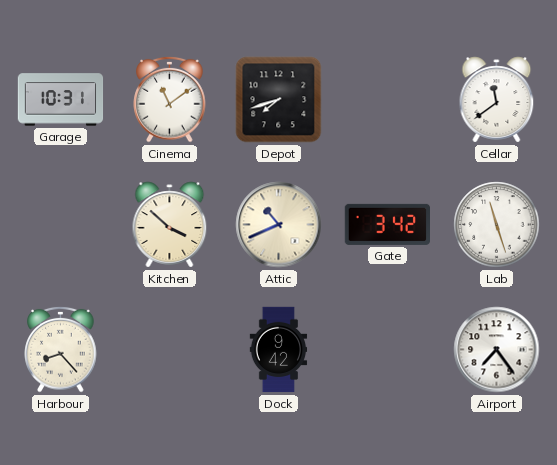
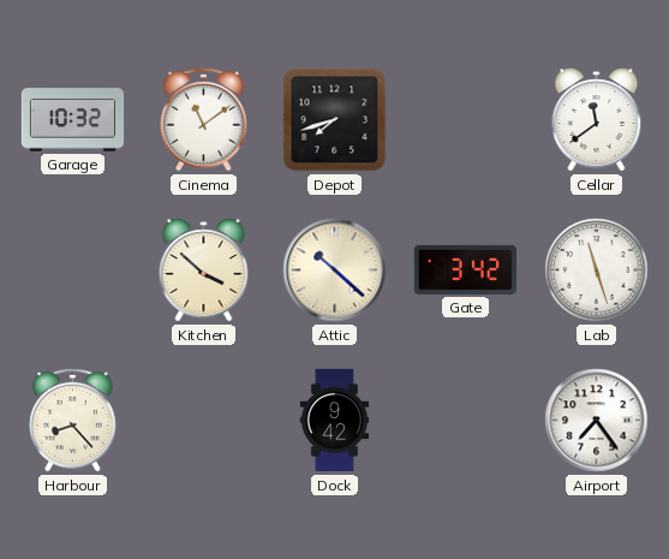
Garage: 10:31 -> 10:32 (73, 120)
Attic: 10:41 -> 10:22 (335, 270)
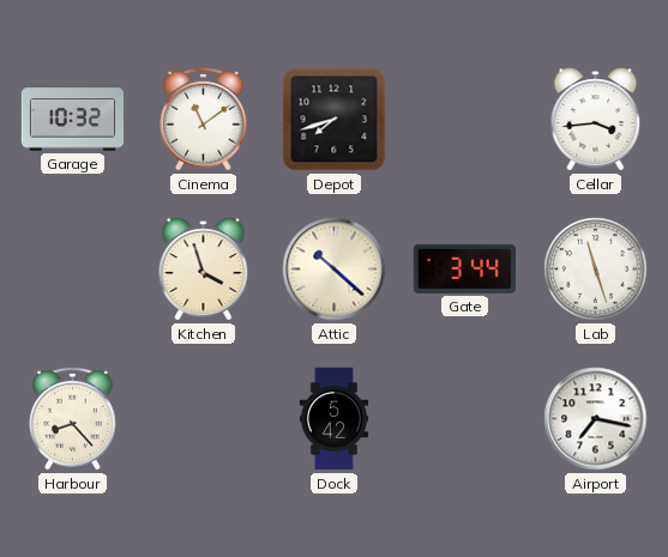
Cellar: 11:39 -> 3:44 (596, 120)
Kitchen: 3:52 -> 3:57 (204, 270)
Gate: 3:42 -> 3:44 (464, 268)
Dock: 9:42 -> 5:42 (335, 419)
Airport: 7:24 -> 7:17 (596, 419)
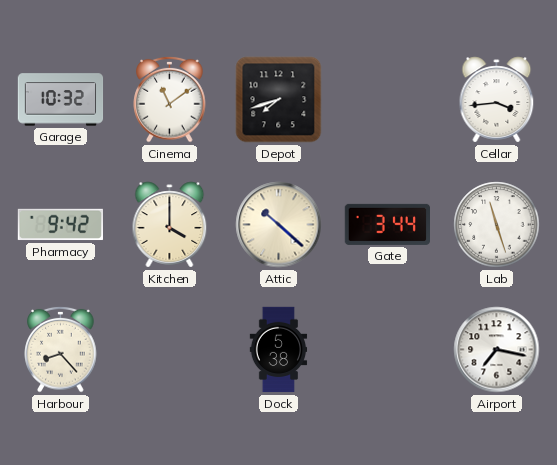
Pharmacy: none -> 9:42 (60, 225)
Kitchen: 3:57 -> 4:00 (170, 225)
Dock: 5:42 -> 5:38 (279, 350)
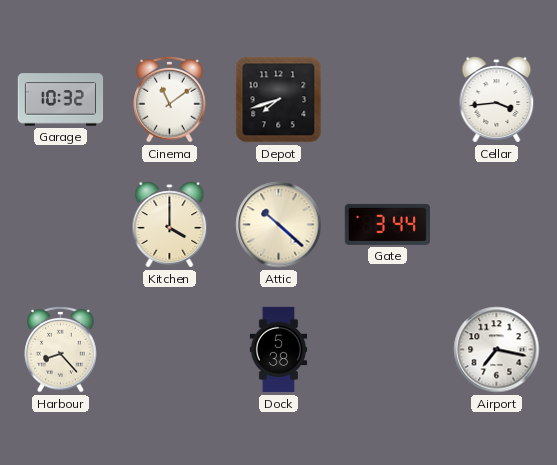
Pharmacy: 9:42 -> none (60, 225)
Lab: 11:27 -> none (497, 225)
